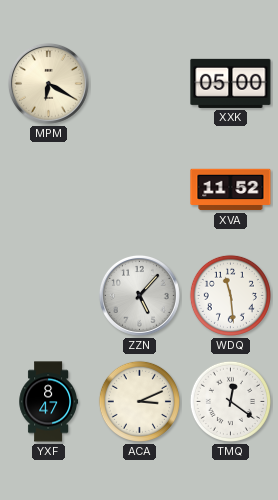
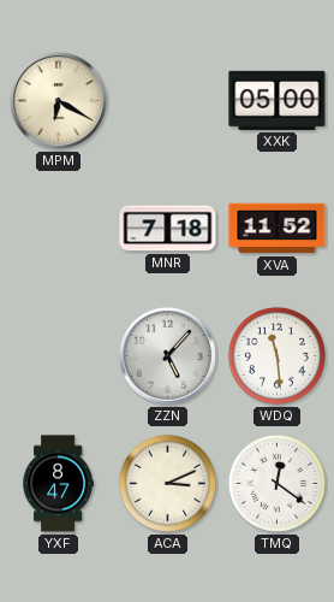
MNR: none -> 7:18 (168, 229)
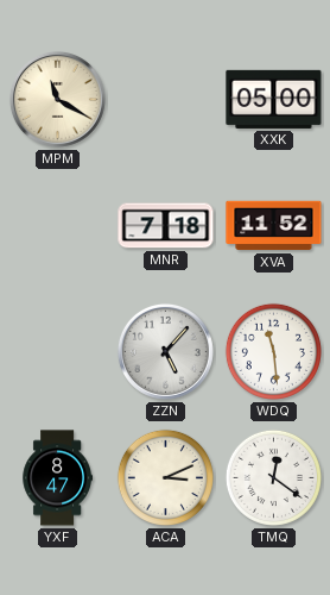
MPM: 6:20 -> 11:20 (57, 99)
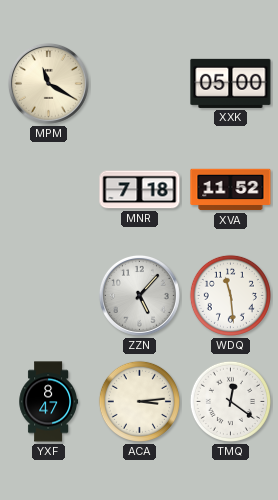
ACA: 3:11 -> 3:14 (139, 401)
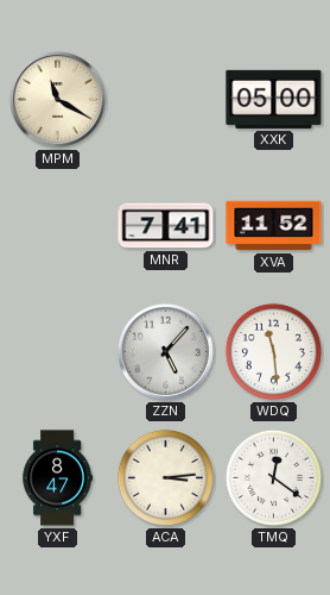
MNR: 7:18 -> 7:41 (166, 226)
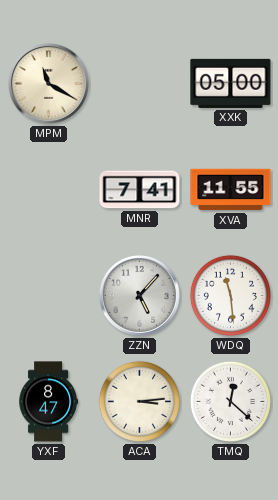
XVA: 11:52 -> 11:55 (231, 190)
TMQ: 12:21 -> 12:22 (230, 401)
